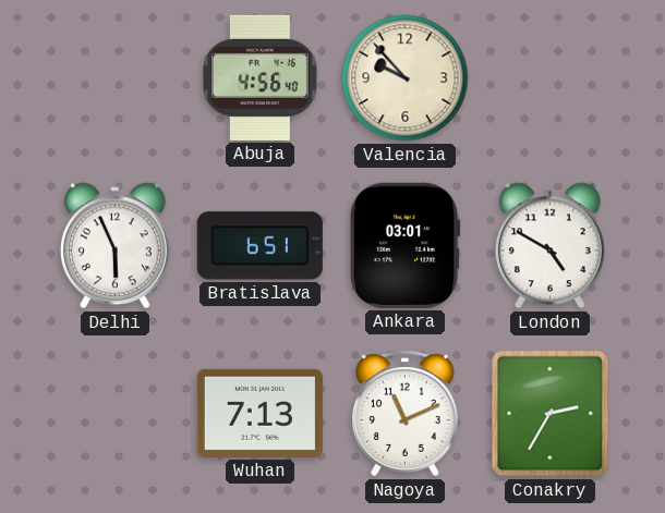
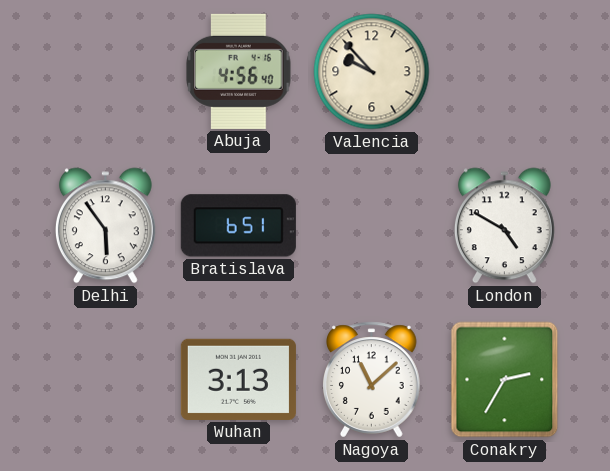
Delhi: 5:56 -> 5:54 (105, 226)
Ankara: 03:01 -> none (404, 245)
Wuhan: 7:13 -> 3:13 (238, 379)
Nagoya: 11:11 -> 11:08 (372, 380)
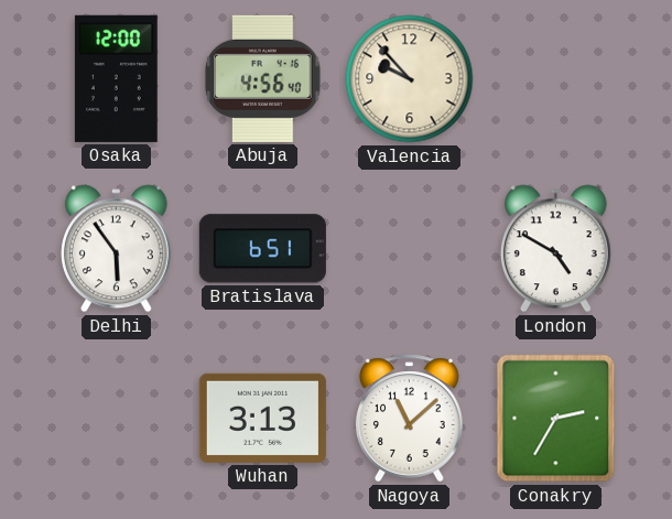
Osaka: none -> 12:00 (116, 78)
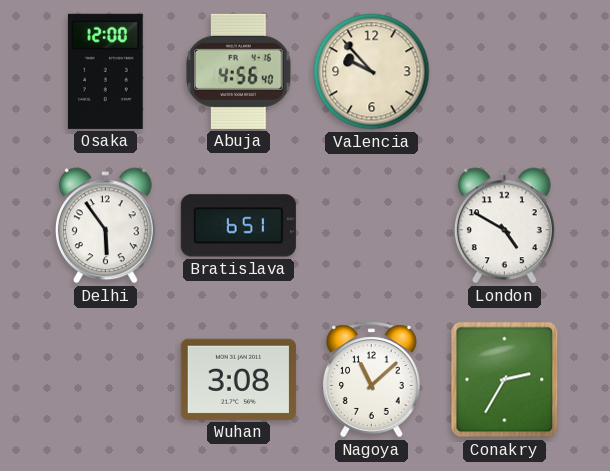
Wuhan: 3:13 -> 3:08 (238, 379)
